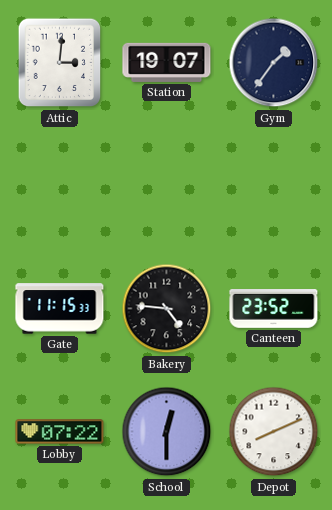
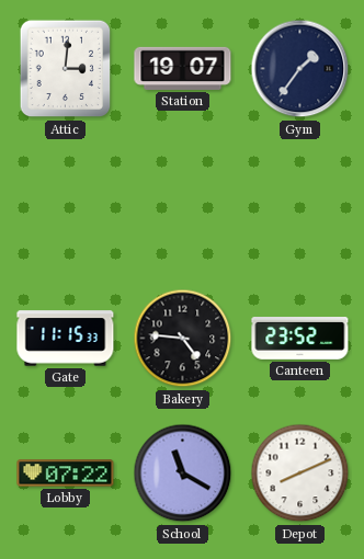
School: 12:30 -> 11:20 (183, 474)
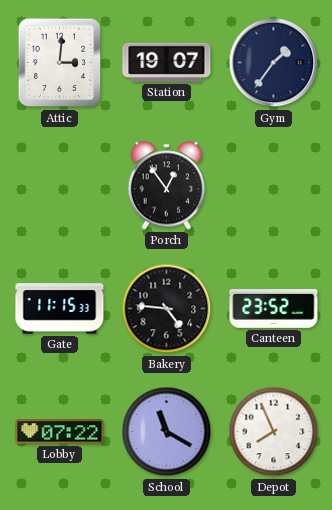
Porch: none -> 12:54 (166, 186)
Depot: 8:11 -> 7:56 (274, 432)
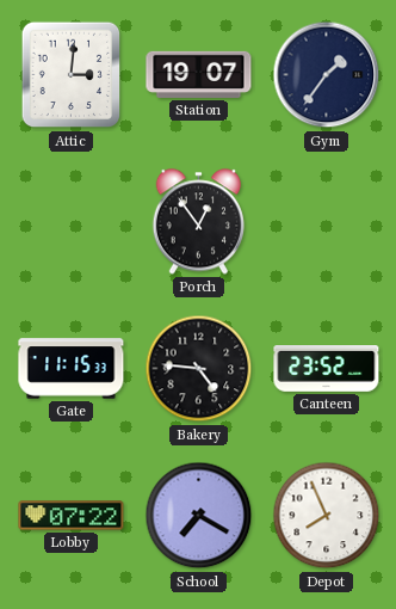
School: 11:20 -> 7:20 (199, 516)
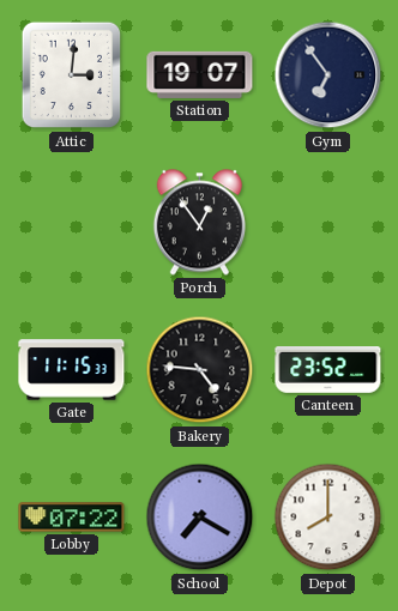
Gym: 1:36 -> 6:54 (328, 75)
Depot: 7:56 -> 8:00 (328, 518)
